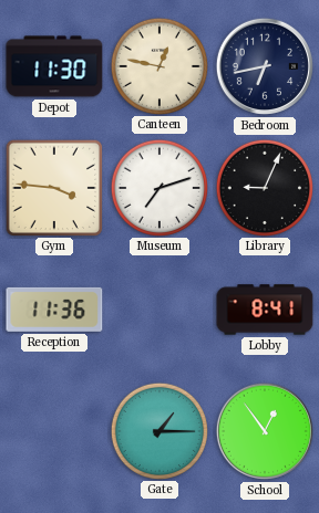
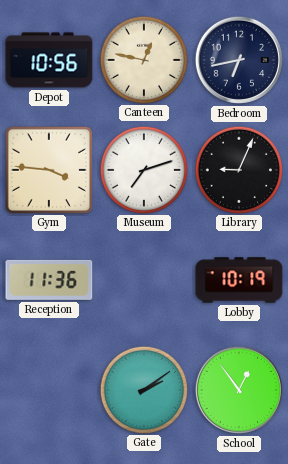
Depot: 11:30 -> 10:56 (49, 60)
Lobby: 8:41 -> 10:19 (239, 280)
Gate: 1:15 -> 2:09 (143, 389)
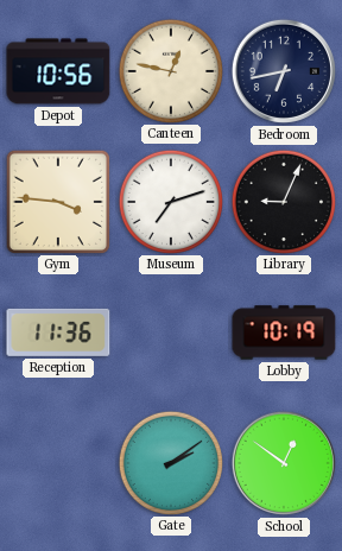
School: 12:54 -> 12:51 (284, 463)
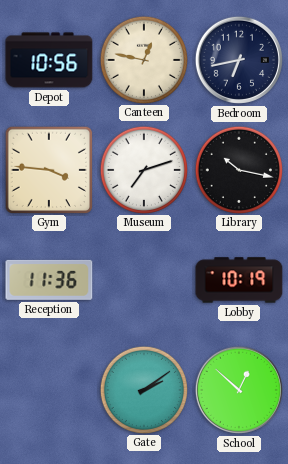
Library: 9:04 -> 10:17 (238, 169)
School: 12:51 -> 12:52 (239, 390)
